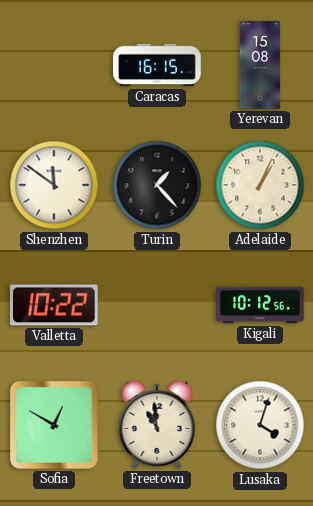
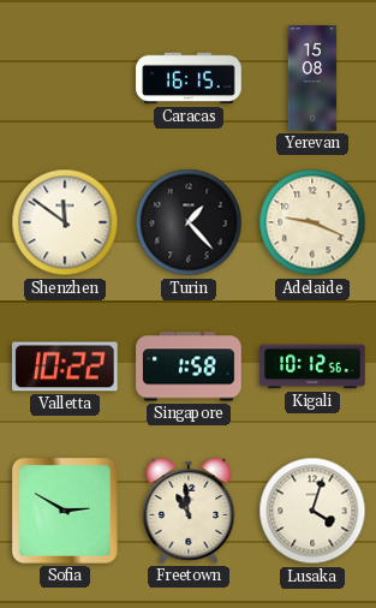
Adelaide: 1:04 -> 9:19 (312, 222)
Singapore: none -> 1:58 (189, 366)
Sofia: 12:50 -> 2:50 (66, 512)
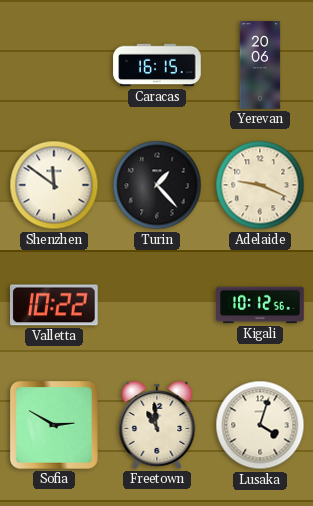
Yerevan: 15:08 -> 20:06 (260, 65)
Singapore: 1:58 -> none (189, 366)
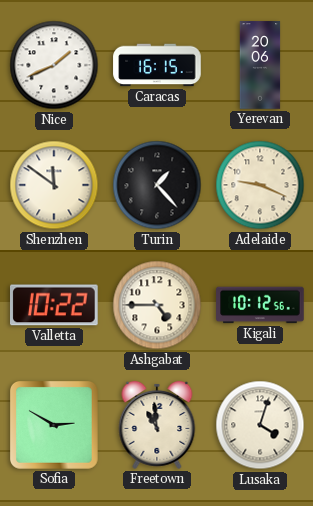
Nice: none -> 1:41 (54, 65)
Ashgabat: none -> 4:45 (157, 305)
